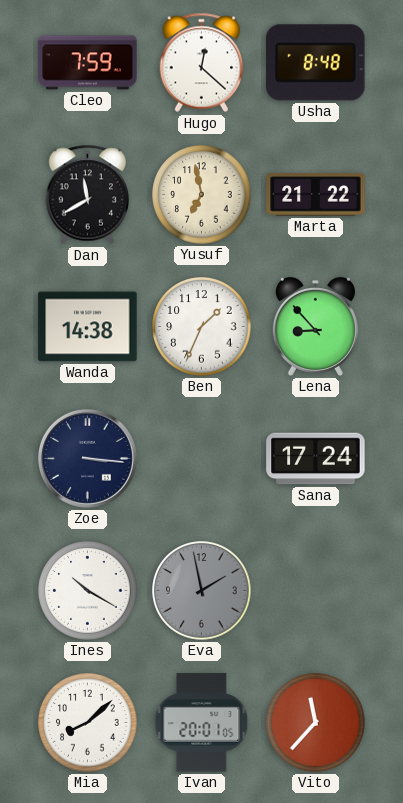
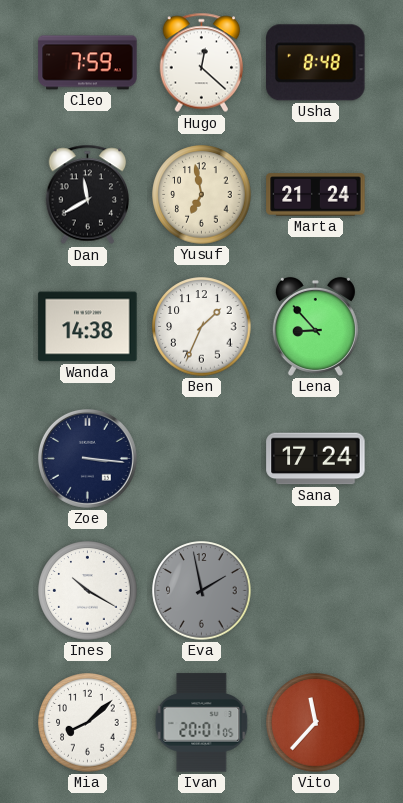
Marta: 21:22 -> 21:24 (316, 195)
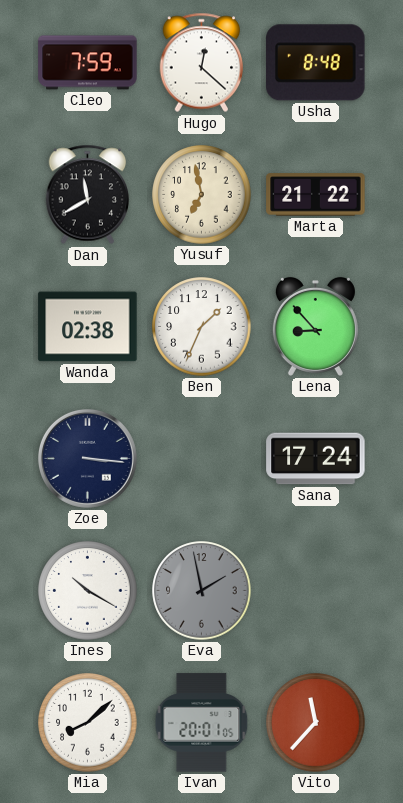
Marta: 21:24 -> 21:22 (316, 195)
Wanda: 14:38 -> 02:38 (88, 327)
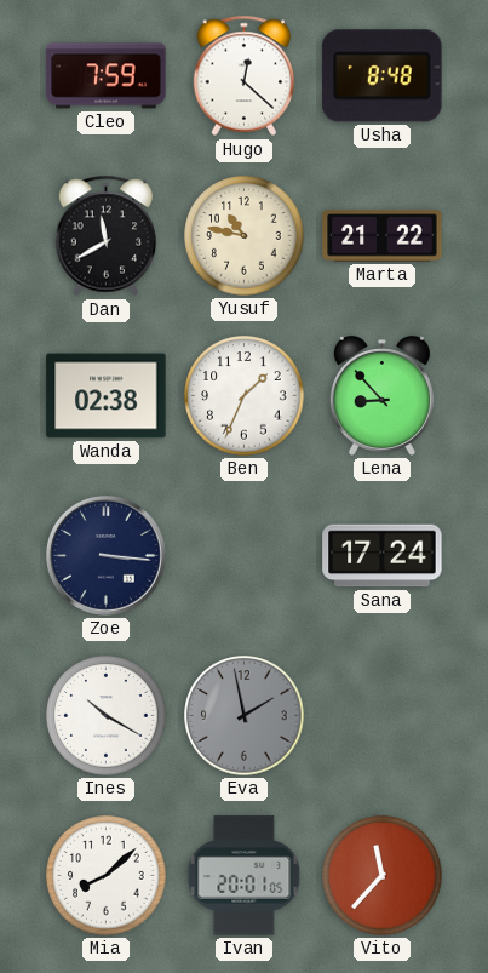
Yusuf: 6:58 -> 10:47 (245, 236)
